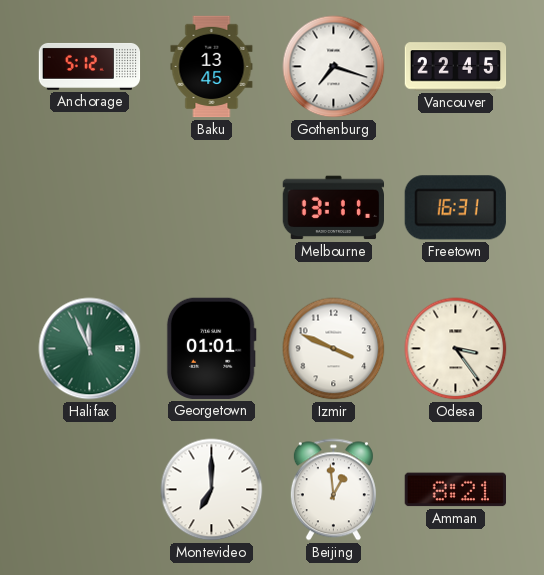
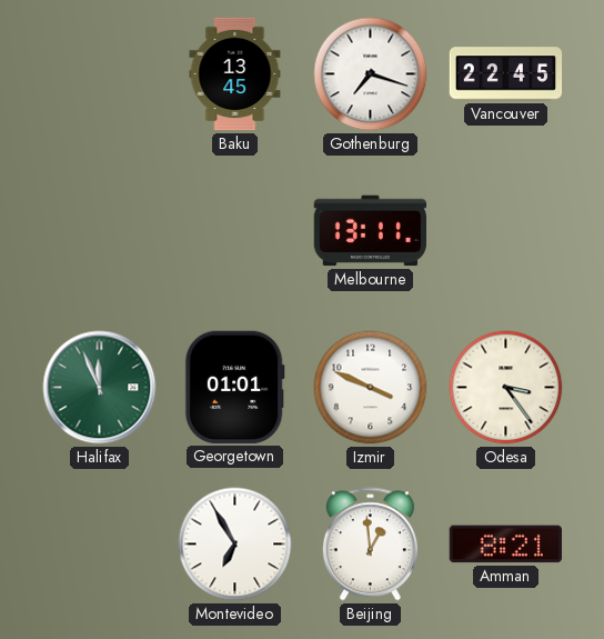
Anchorage: 5:12 -> none (90, 66)
Freetown: 16:31 -> none (455, 208)
Montevideo: 7:00 -> 6:55 (235, 545)
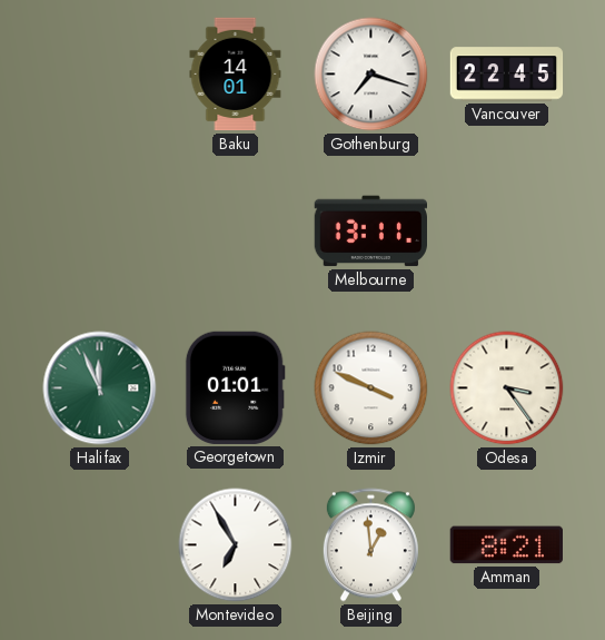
Baku: 13:45 -> 14:01 (236, 75)
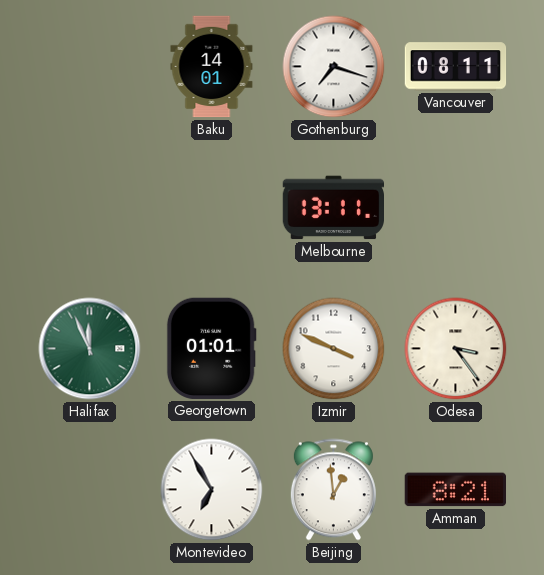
Vancouver: 22:45 -> 08:11 (456, 67)
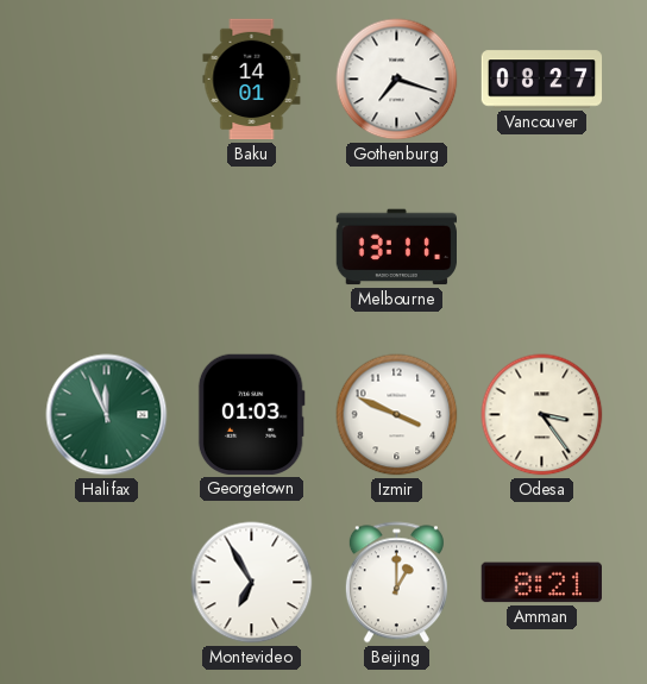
Vancouver: 08:11 -> 08:27 (542, 80)
Georgetown: 01:01 -> 01:03 (251, 414)
Beijing: 12:59 -> 1:00 (396, 583)
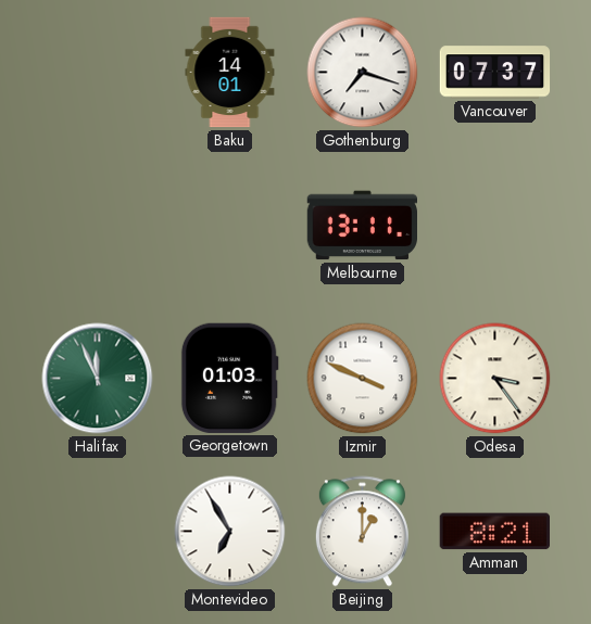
Vancouver: 08:27 -> 07:37 (495, 73)
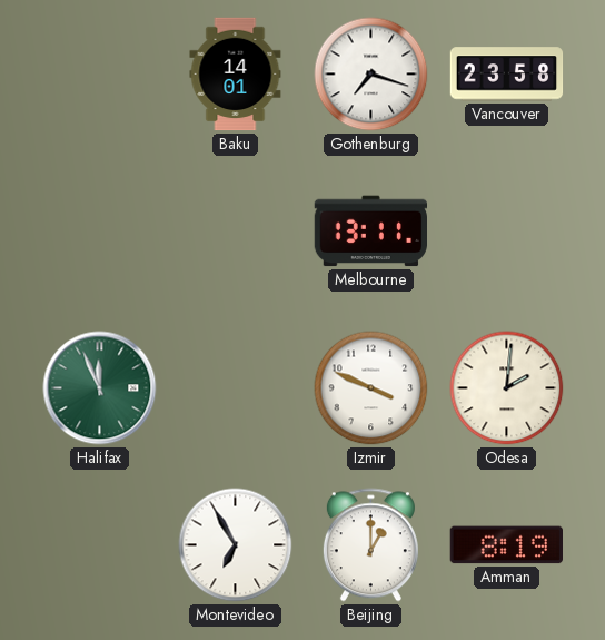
Vancouver: 07:37 -> 23:58 (507, 75)
Georgetown: 01:03 -> none (229, 378)
Odesa: 3:24 -> 2:01 (507, 388)
Amman: 8:21 -> 8:19 (506, 545)
